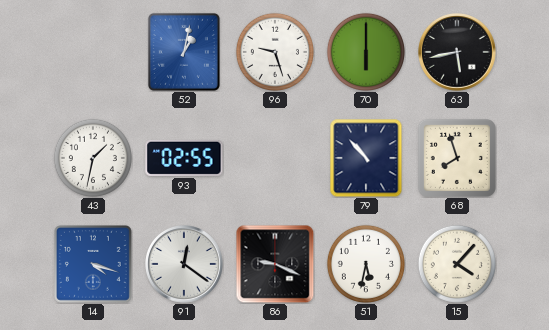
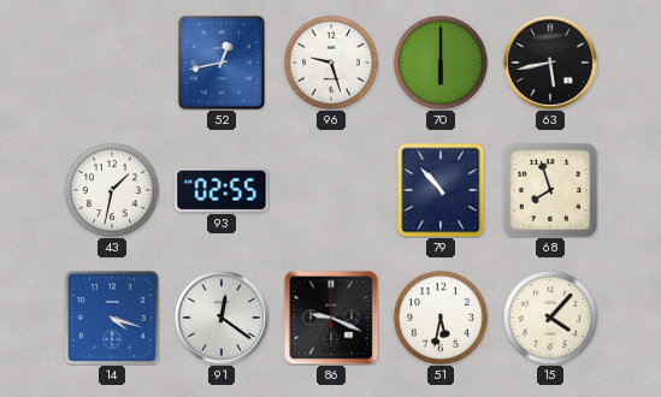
52: 1:02 -> 12:43 (222, 63)
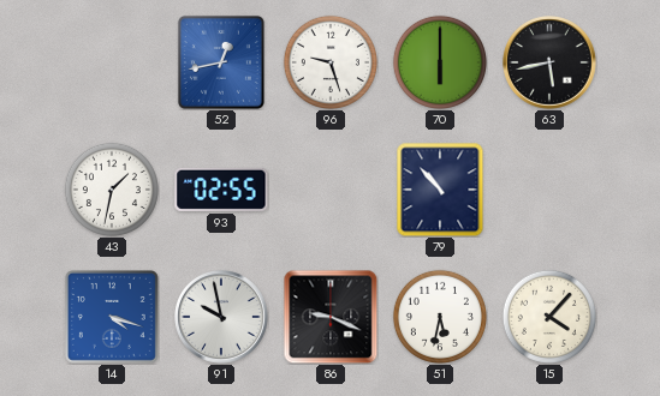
68: 7:57 -> none (550, 190)
91: 12:21 -> 9:58 (222, 318)
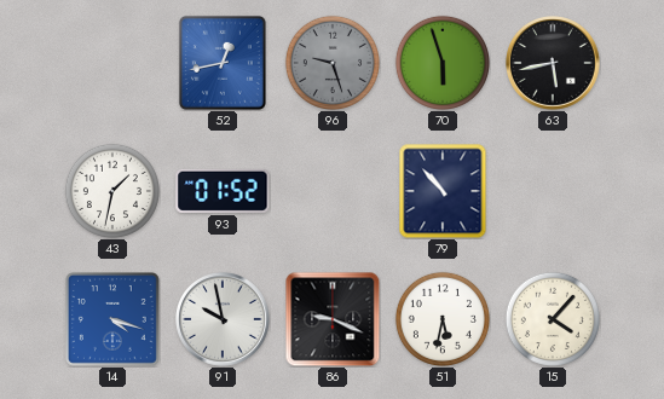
96 dial: white -> grey (333, 63)
70: 6:00 -> 5:57 (443, 63)
93: 02:55 -> 01:52 (223, 191)
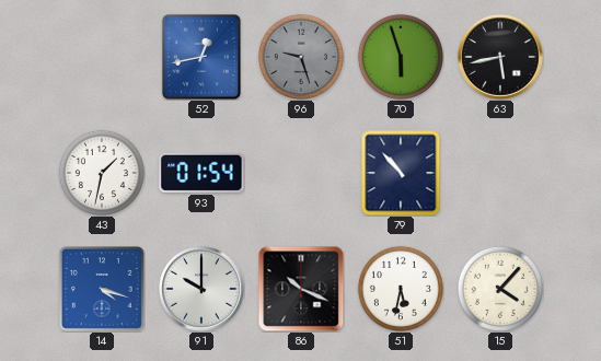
93: 01:52 -> 01:54 (201, 173)
91: 9:58 -> 10:00 (203, 290)
86: 9:19 -> 10:19 (301, 289)
